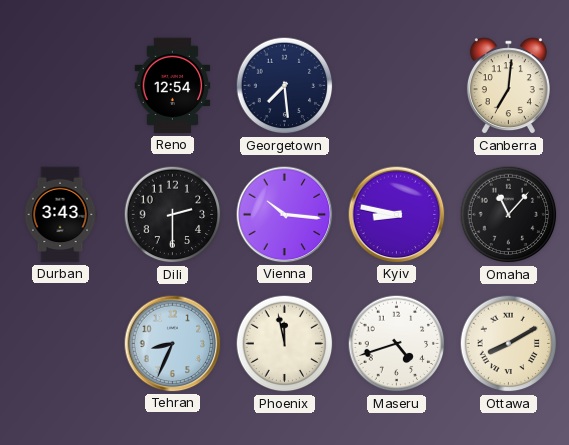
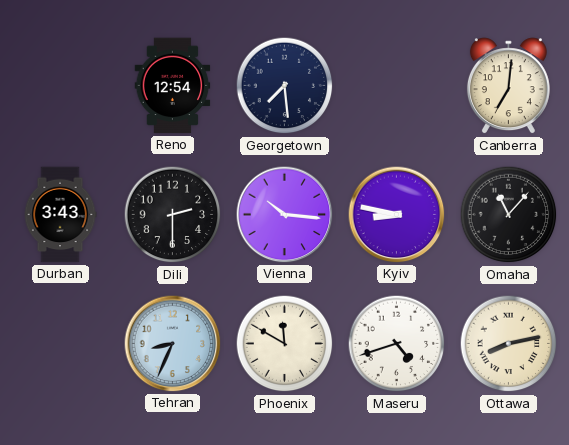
Phoenix: 11:58 -> 11:50 (285, 344)
Ottawa: 8:10 -> 8:13 (509, 344)
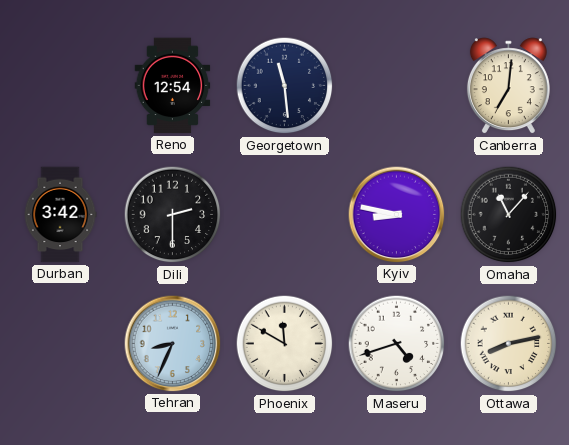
Georgetown: 7:29 -> 11:29 (285, 86)
Durban: 3:43 -> 3:42 (60, 215)
Vienna: 10:16 -> none (285, 215)
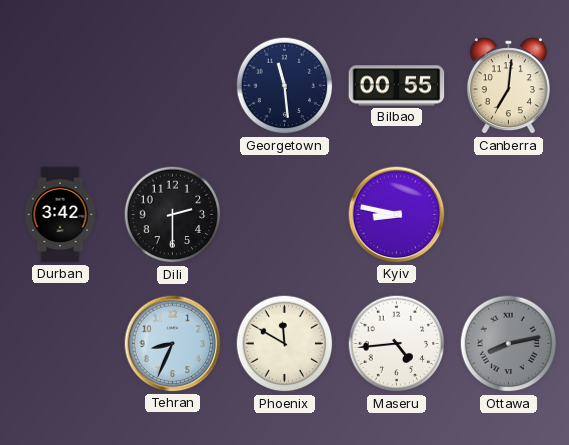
Reno: 12:54 -> none (173, 86)
Bilbao: none -> 00:55 (397, 86)
Omaha: 11:07 -> none (509, 215)
Maseru: 4:42 -> 4:44 (397, 344)
Ottawa dial: cream -> grey (509, 344)
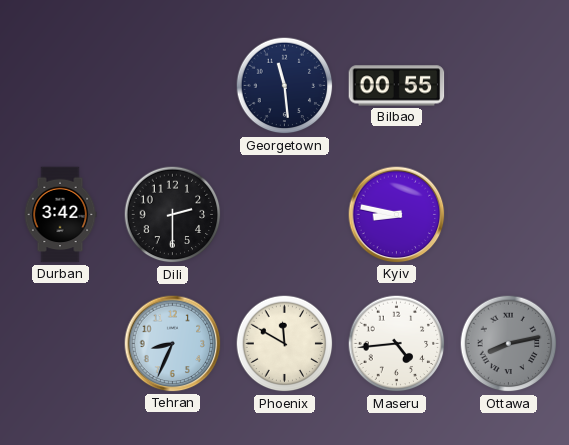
Canberra: 7:01 -> none (508, 86)
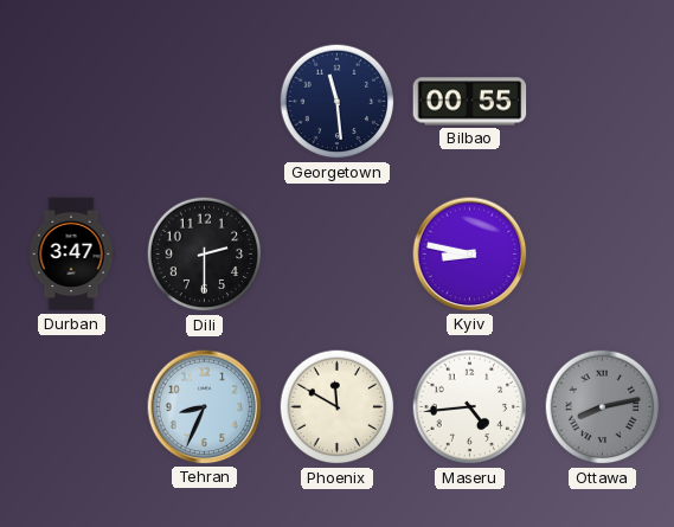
Durban: 3:42 -> 3:47 (71, 255)
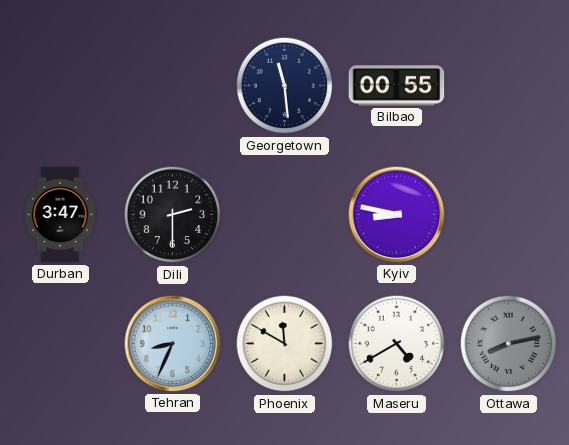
Maseru: 4:44 -> 4:40 (397, 344)
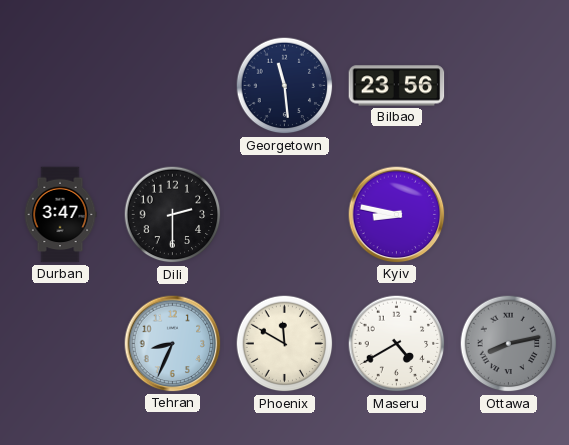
Bilbao: 00:55 -> 23:56 (397, 86)
